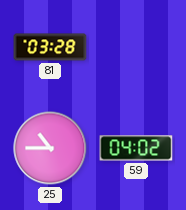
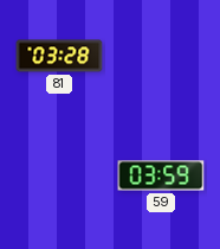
25: 10:45 -> none (50, 148)
59: 04:02 -> 03:59 (161, 175)
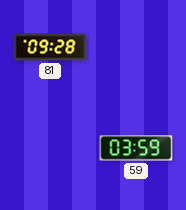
81: 03:28 -> 09:28 (50, 47)
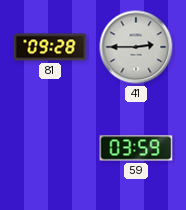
41: none -> 2:45 (136, 47)
